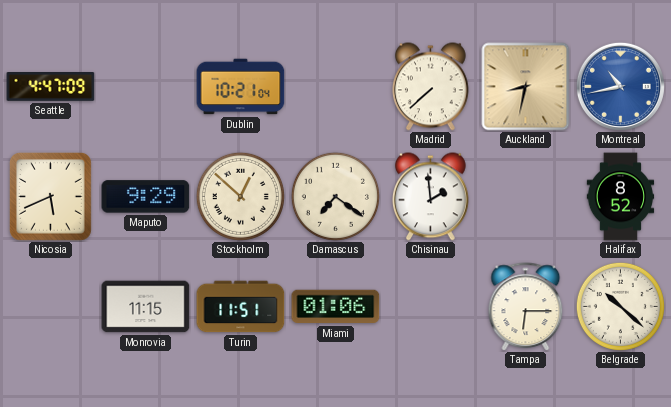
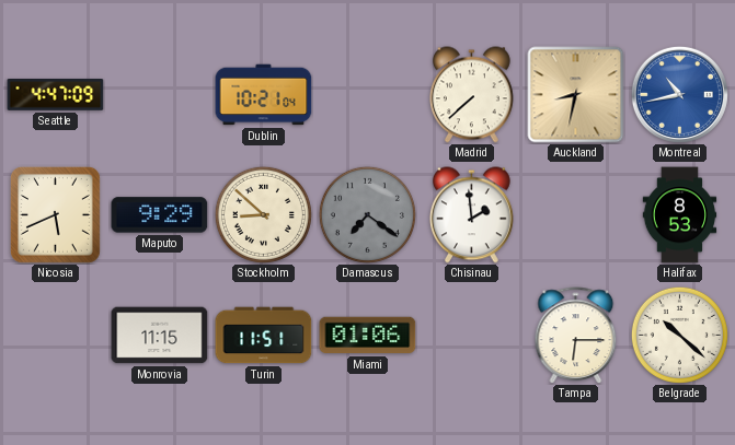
Stockholm: 12:52 -> 8:52 (263, 214)
Damascus dial: cream -> grey (367, 214)
Halifax: 8:52 -> 8:53 (680, 215)
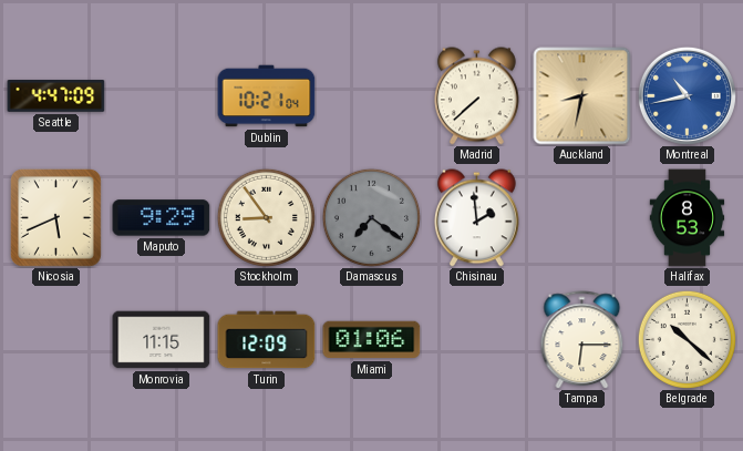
Stockholm: 8:52 -> 8:54 (266, 217)
Turin: 11:51 -> 12:09 (267, 340)
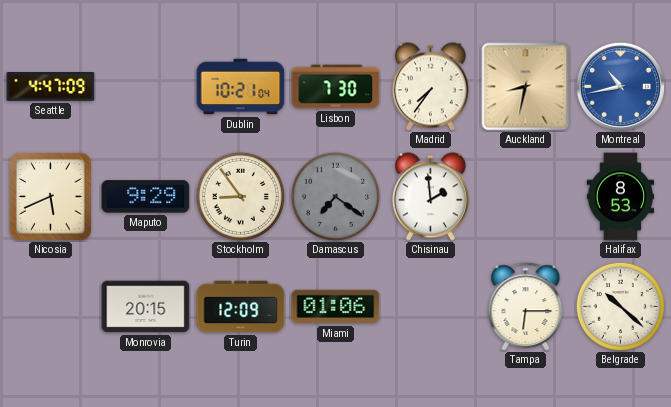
Lisbon: none -> 7:30 (336, 87)
Madrid: 7:38 -> 7:36 (430, 87)
Monrovia: 11:15 -> 20:15 (146, 307)
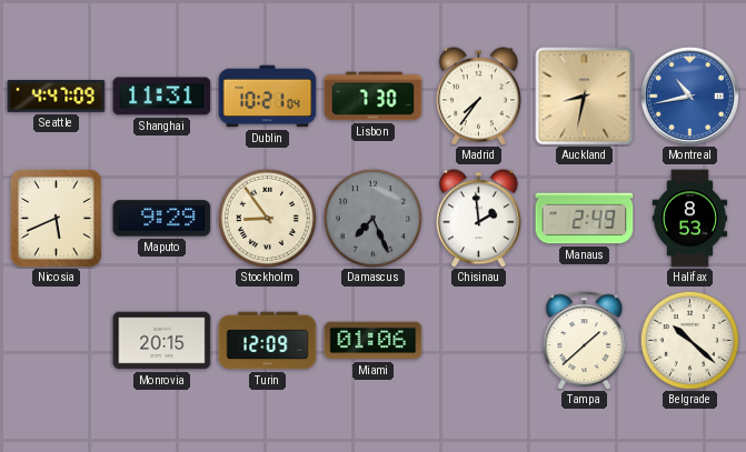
Shanghai: none -> 11:31 (162, 97)
Damascus: 7:21 -> 7:26 (372, 218)
Manaus: none -> 2:49 (585, 219)
Tampa: 6:15 -> 1:38 (585, 341)
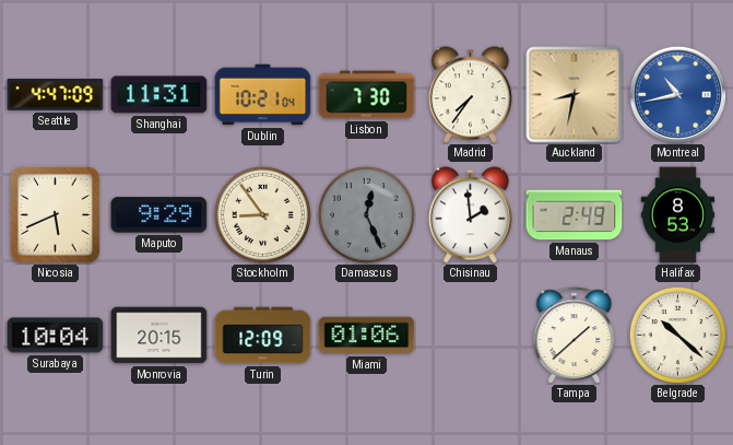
Damascus: 7:26 -> 12:26 (366, 214)
Surabaya: none -> 10:04 (56, 336)
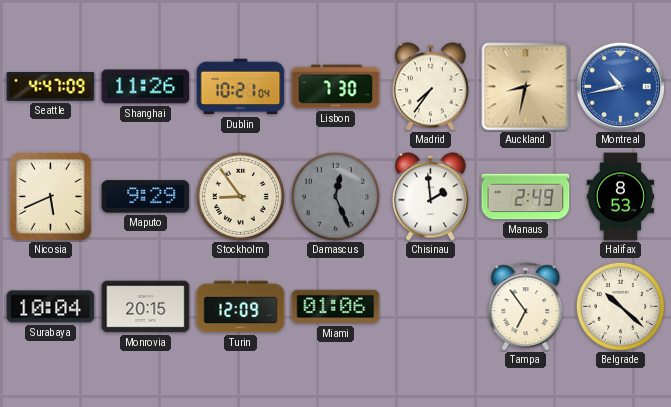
Shanghai: 11:31 -> 11:26 (146, 87)
Tampa: 1:38 -> 6:54 (526, 307)
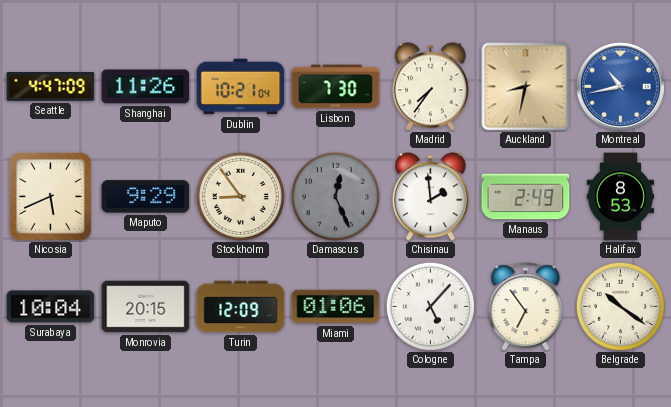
Cologne: none -> 5:07 (430, 306)
Belgrade: 10:22 -> 10:21 (620, 306)
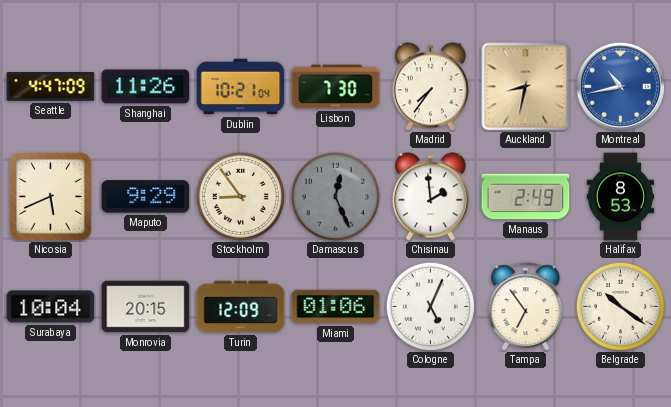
Cologne: 5:07 -> 5:04 (430, 306)
